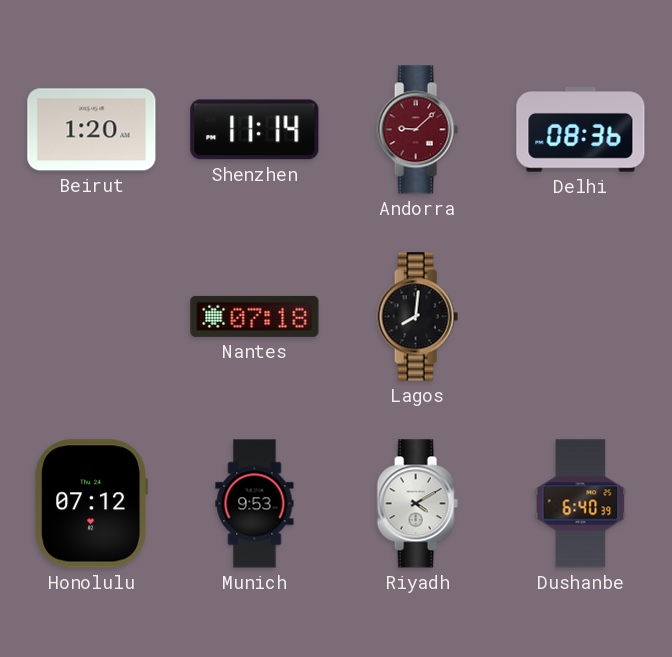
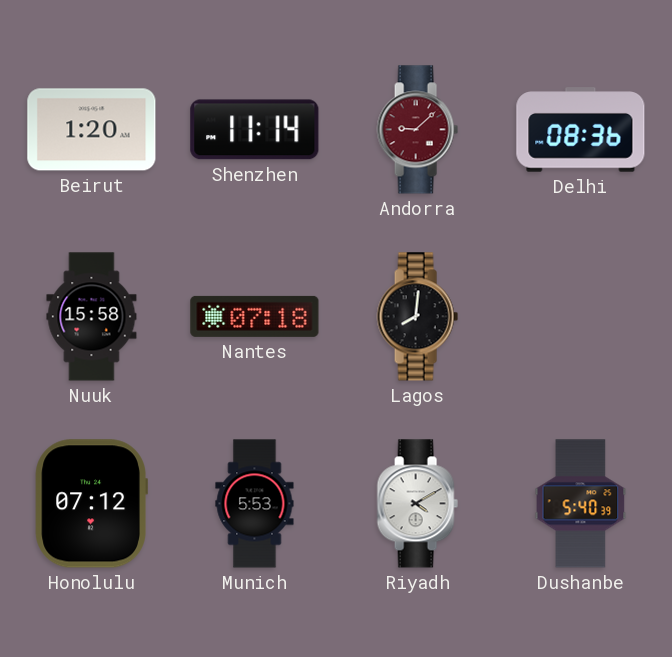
Nuuk: none -> 15:58 (92, 317)
Munich: 9:53 -> 5:53 (255, 504)
Dushanbe: 6:40 -> 5:40 (581, 504)
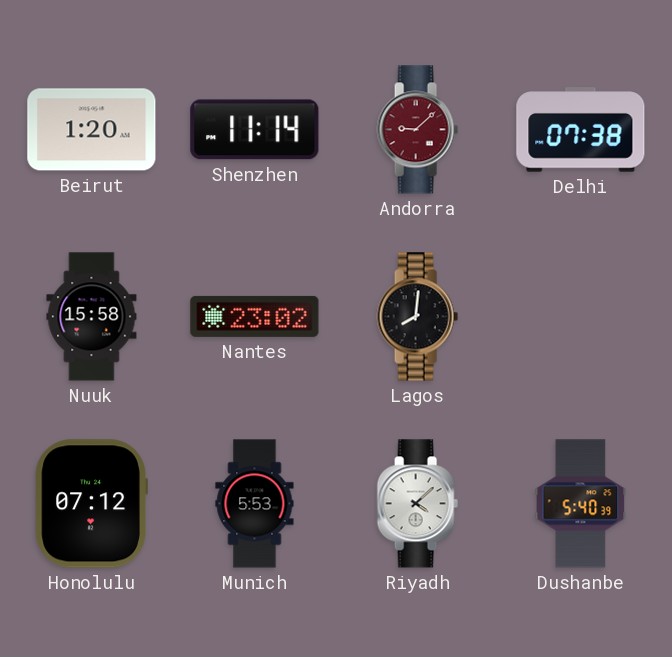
Delhi: 08:36 -> 07:38 (581, 130)
Nantes: 07:18 -> 23:02 (255, 316)
Riyadh: 4:10 -> 4:08 (417, 504)
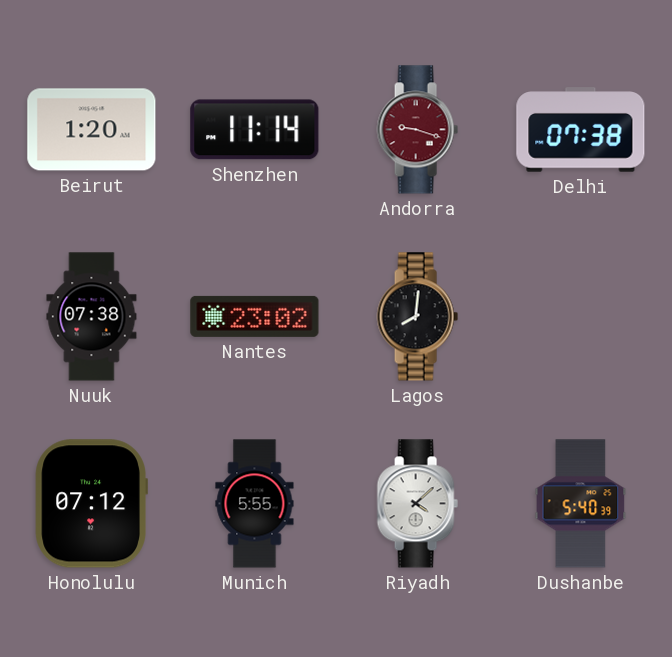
Andorra: 9:08 -> 9:18 (417, 130)
Nuuk: 15:58 -> 07:38 (92, 317)
Munich: 5:53 -> 5:55 (255, 504)
